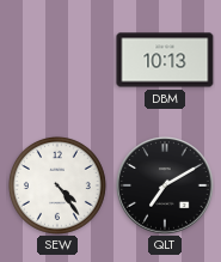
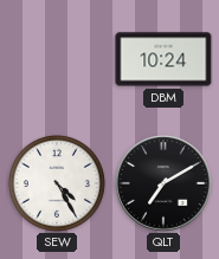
DBM: 10:13 -> 10:24 (163, 59)
SEW: 4:24 -> 4:25 (57, 183)
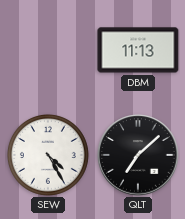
DBM: 10:24 -> 11:13 (138, 50)
QLT: 7:10 -> 7:08 (138, 155)
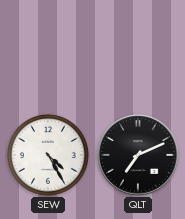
DBM: 11:13 -> none (138, 50)
QLT: 7:08 -> 7:11 (138, 155)
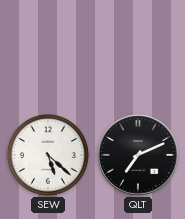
SEW: 4:25 -> 5:22 (48, 155)
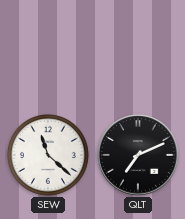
SEW: 5:22 -> 11:22 (48, 155)
